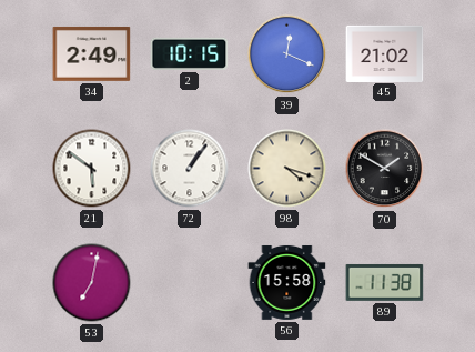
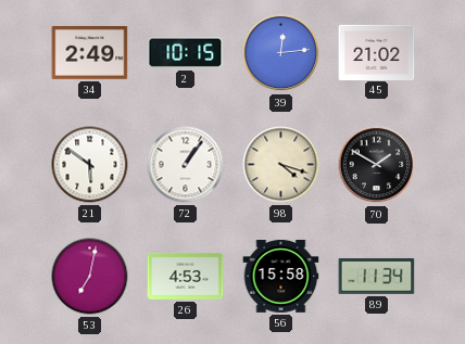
39: 12:19 -> 12:14 (281, 53)
26: none -> 4:53 (186, 276)
89: 11:38 -> 11:34 (377, 276)
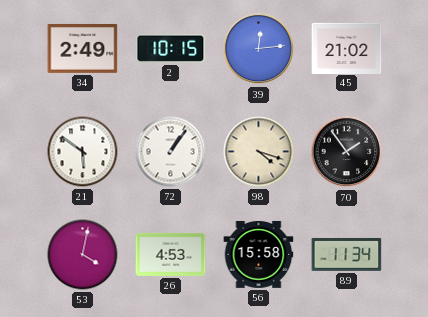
70: 1:50 -> 1:54 (347, 152)
53: 7:02 -> 4:02 (83, 255)
